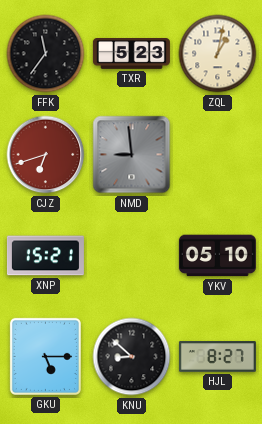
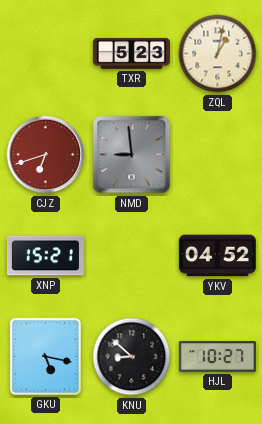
FFK: 11:36 -> none (46, 54)
YKV: 05:10 -> 04:52 (217, 256)
GKU: 5:15 -> 5:17 (45, 356)
HJL: 8:27 -> 10:27 (217, 357)
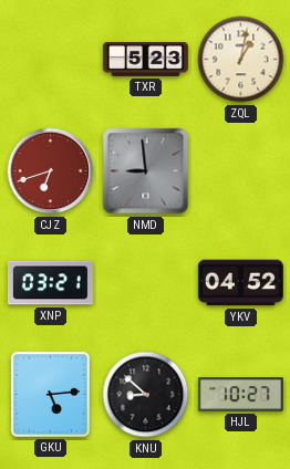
XNP: 15:21 -> 03:21 (50, 283)
GKU: 5:17 -> 5:14 (50, 394)
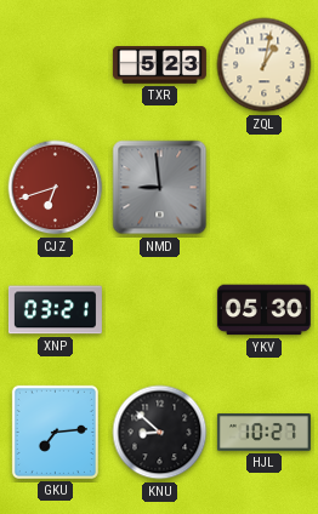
YKV: 04:52 -> 05:30 (263, 310)
GKU: 5:14 -> 7:14 (55, 432)
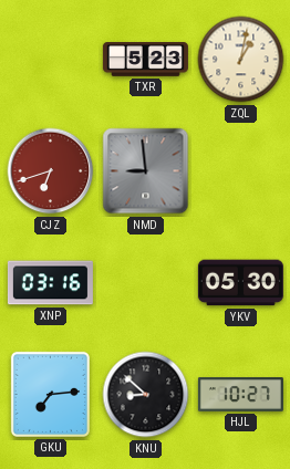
XNP: 03:21 -> 03:16 (50, 283)
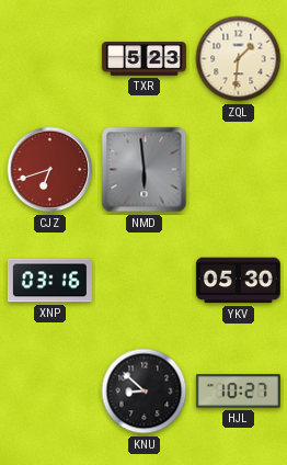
ZQL: 1:02 -> 1:31 (239, 59)
NMD: 8:59 -> 5:59 (145, 170)
GKU: 7:14 -> none (50, 394)
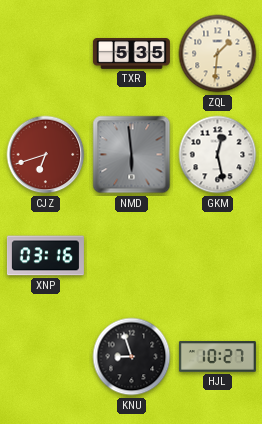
TXR: 5:23 -> 5:35 (131, 54)
GKM: none -> 12:28 (218, 155)
YKV: 05:30 -> none (238, 281)
KNU: 8:52 -> 8:57 (132, 357)
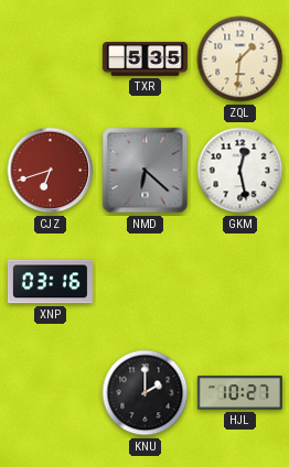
NMD: 5:59 -> 6:22 (146, 171)
KNU: 8:57 -> 2:00 (146, 393)
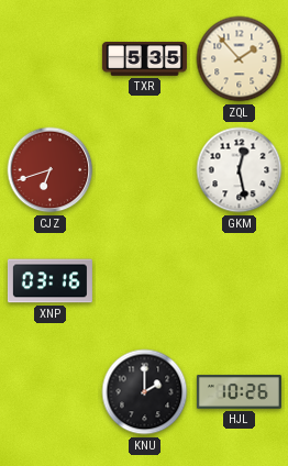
ZQL: 1:31 -> 1:53 (240, 59)
NMD: 6:22 -> none (146, 171)
HJL: 10:27 -> 10:26 (239, 392)
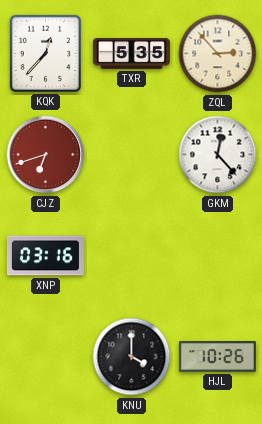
KQK: none -> 12:37 (45, 53)
ZQL: 1:53 -> 2:53 (218, 54)
GKM: 12:28 -> 12:23 (218, 155)
KNU: 2:00 -> 4:00 (132, 357)
